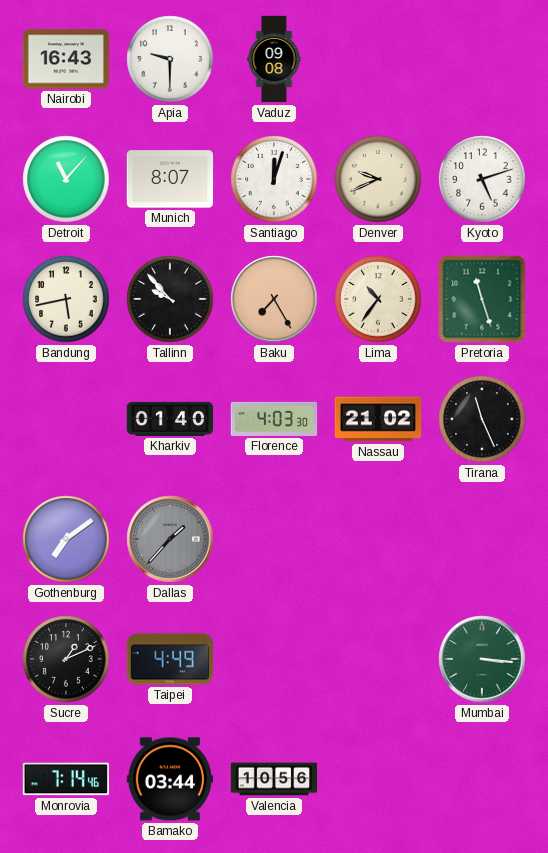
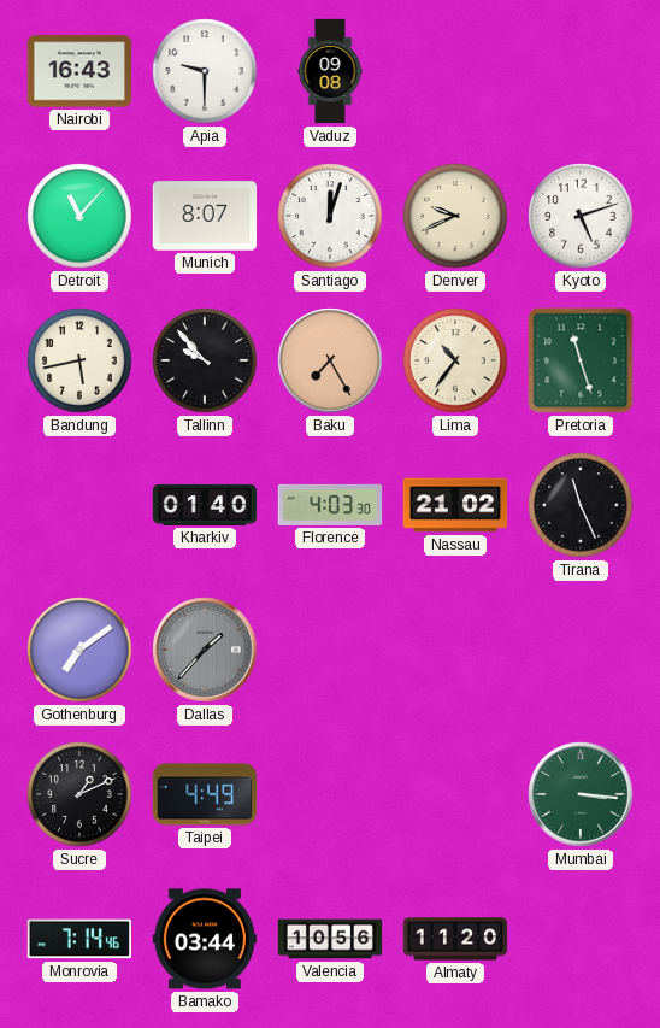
Almaty: none -> 11:20 (455, 939)
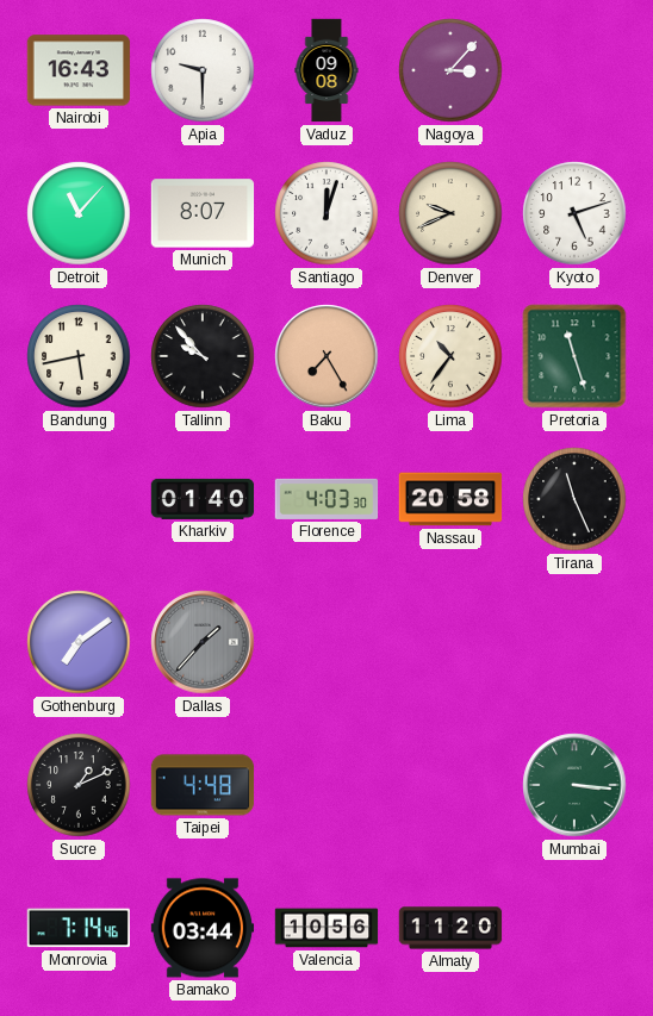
Nagoya: none -> 3:07 (450, 70)
Nassau: 21:02 -> 20:58 (450, 499)
Taipei: 4:49 -> 4:48 (203, 785)
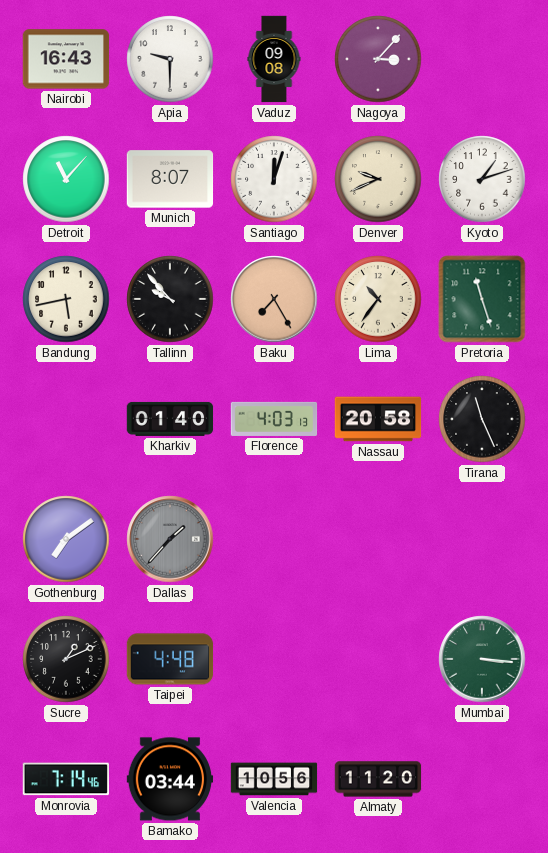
Kyoto: 5:12 -> 1:12 (482, 179)
Florence: 4:03:30 -> 4:03:13 (274, 419)
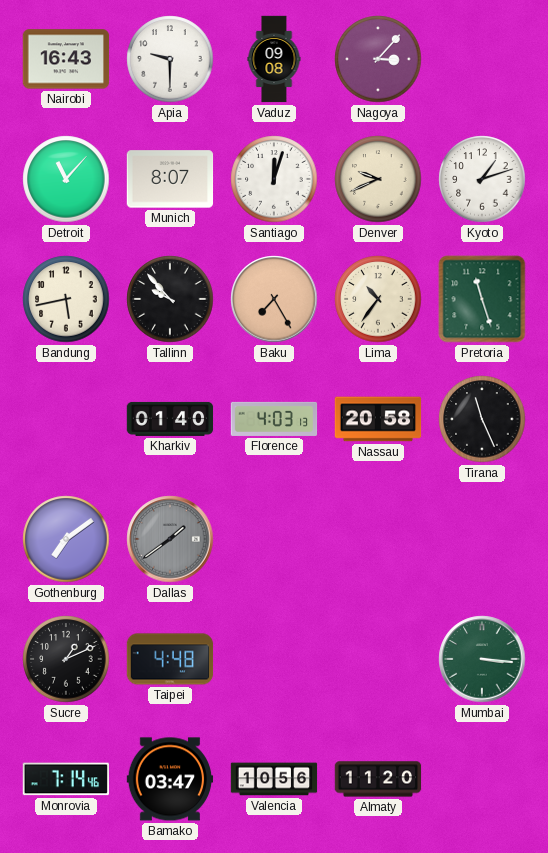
Dallas: 1:37 -> 1:39 (170, 539)
Bamako: 03:44 -> 03:47 (170, 779)
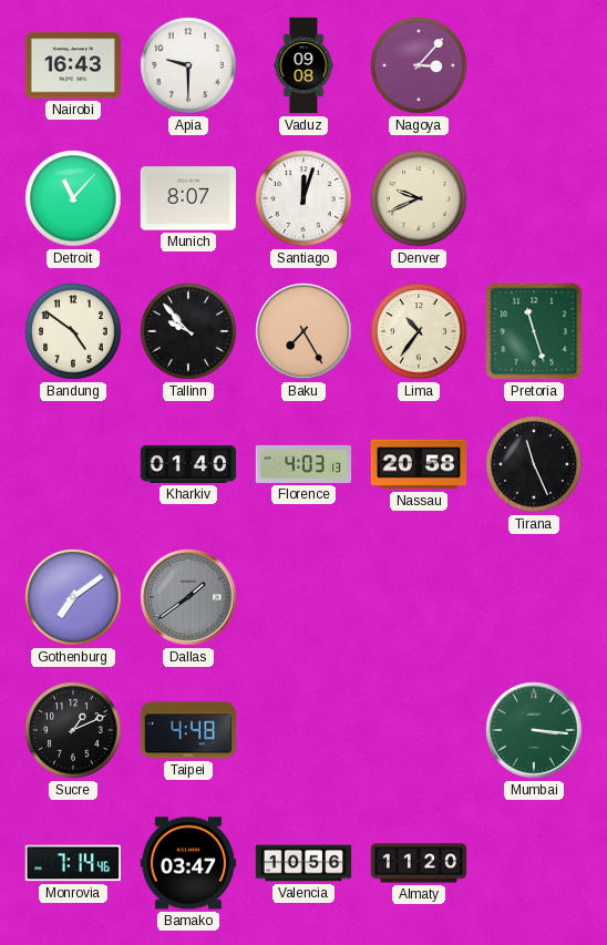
Kyoto: 1:12 -> none (482, 179)
Bandung: 5:43 -> 4:51 (73, 331)
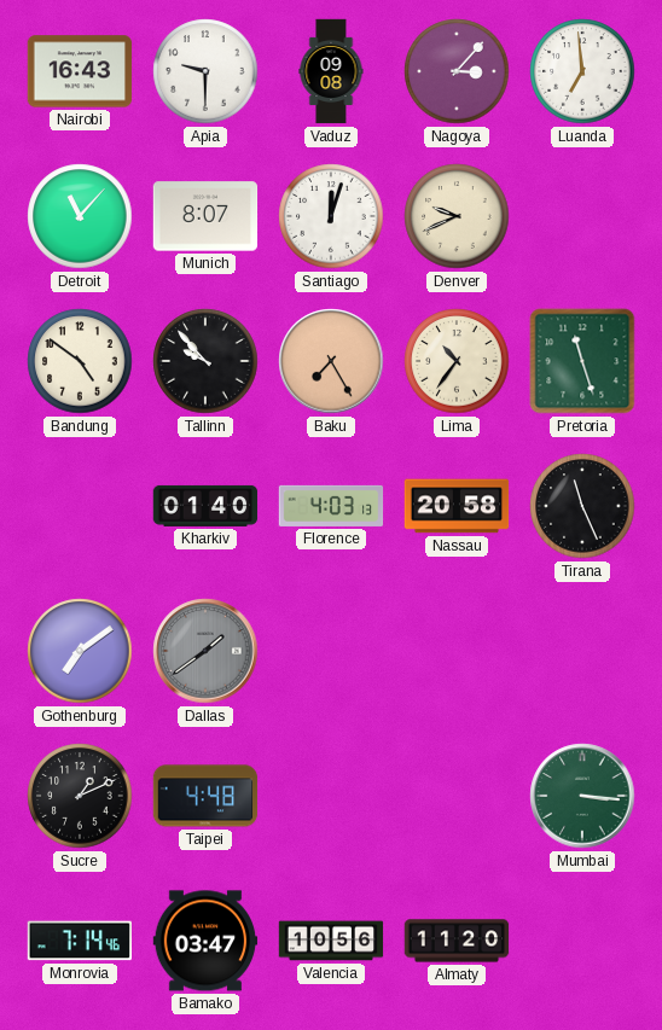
Luanda: none -> 6:59 (582, 71)
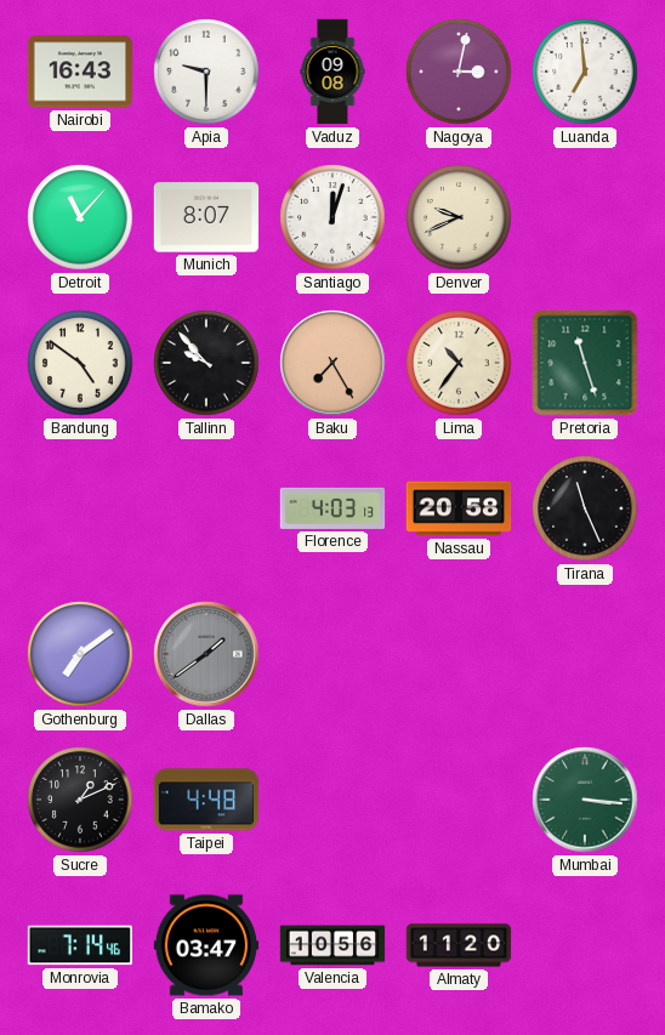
Nagoya: 3:07 -> 3:02 (459, 72)
Kharkiv: 01:40 -> none (205, 506)
